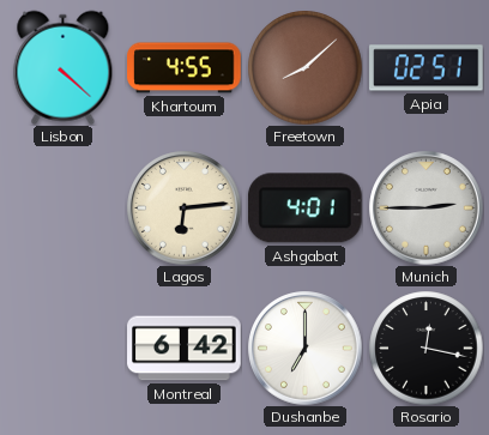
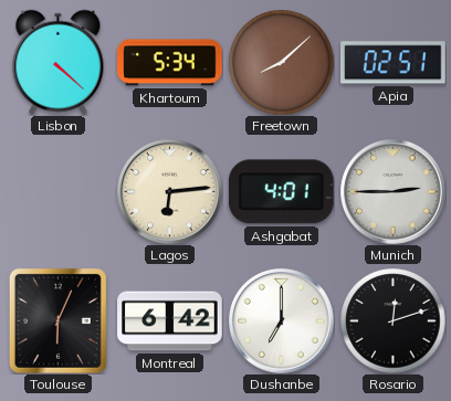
Khartoum: 4:55 -> 5:34 (170, 63)
Toulouse: none -> 6:04 (57, 320)
Rosario: 12:17 -> 12:12 (392, 320)
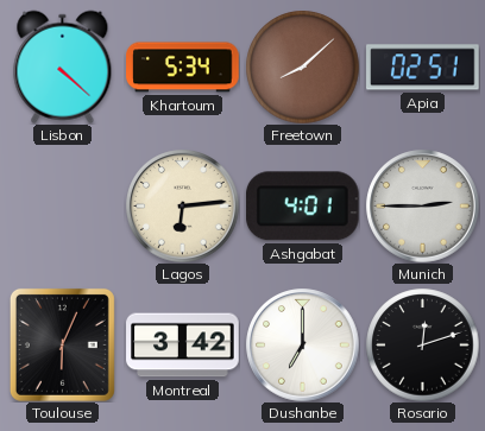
Montreal: 6:42 -> 3:42 (183, 346)
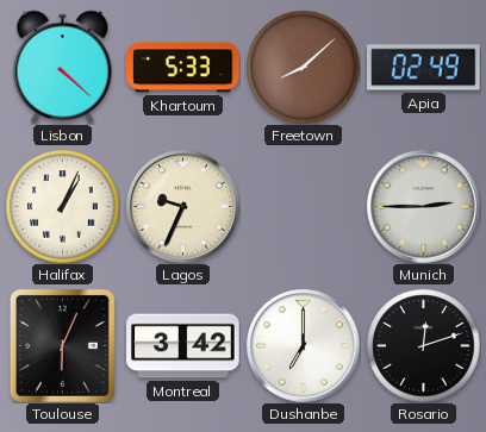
Khartoum: 5:34 -> 5:33 (183, 68)
Apia: 02:51 -> 02:49 (424, 68)
Halifax: none -> 1:04 (62, 206)
Lagos: 6:14 -> 9:34 (183, 207)
Ashgabat: 4:01 -> none (302, 207)
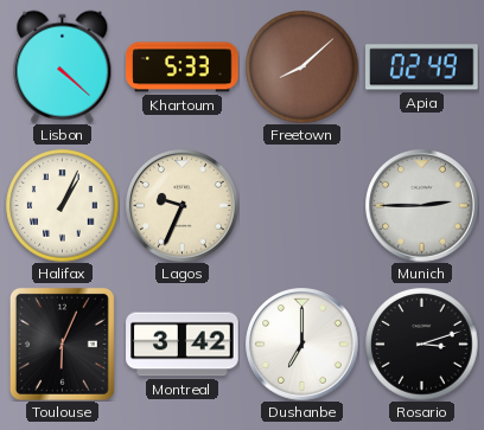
Rosario: 12:12 -> 3:12 (421, 344)
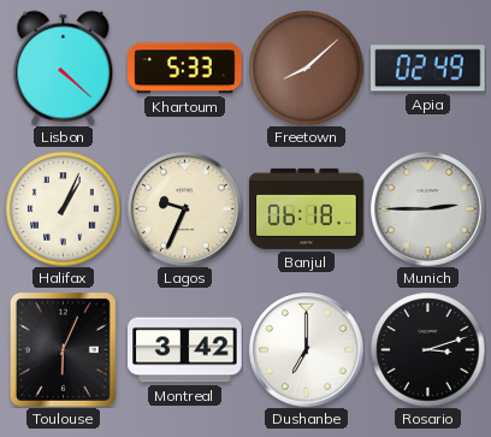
Banjul: none -> 06:18 (307, 208)
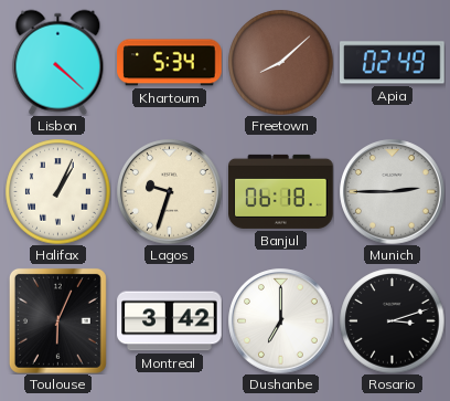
Khartoum: 5:33 -> 5:34 (170, 63)
Lagos: 9:34 -> 9:33 (170, 192)
